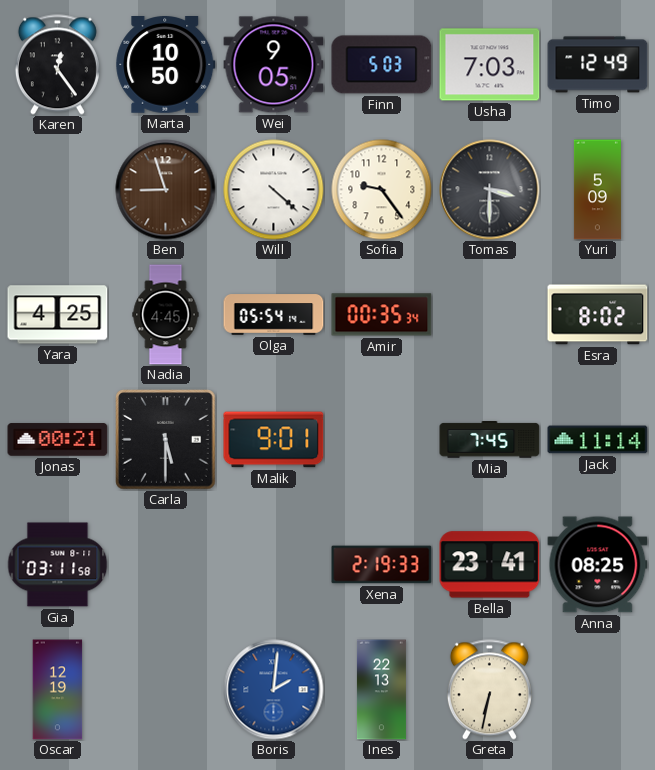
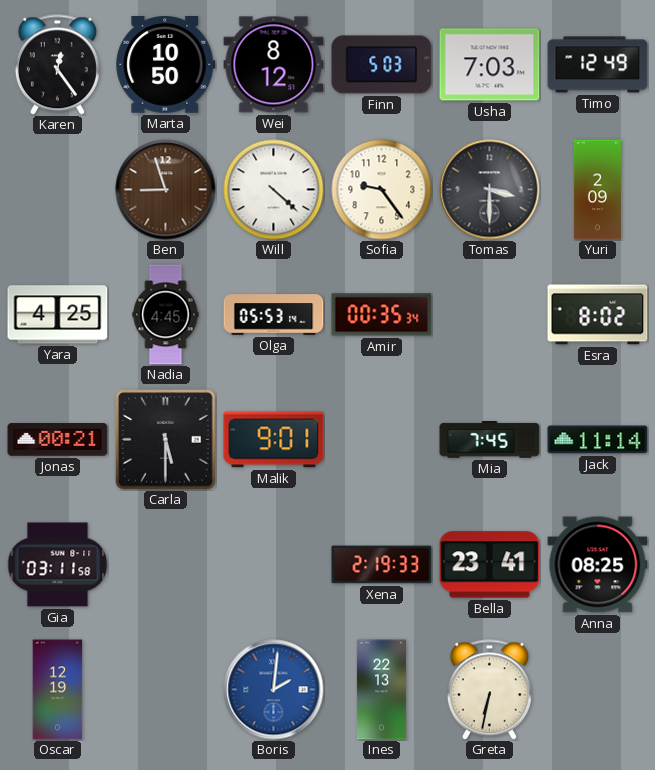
Wei: 9:05 -> 8:12 (274, 65)
Yuri: 5:09 -> 2:09 (597, 190)
Olga: 05:54 -> 05:53 (274, 315)
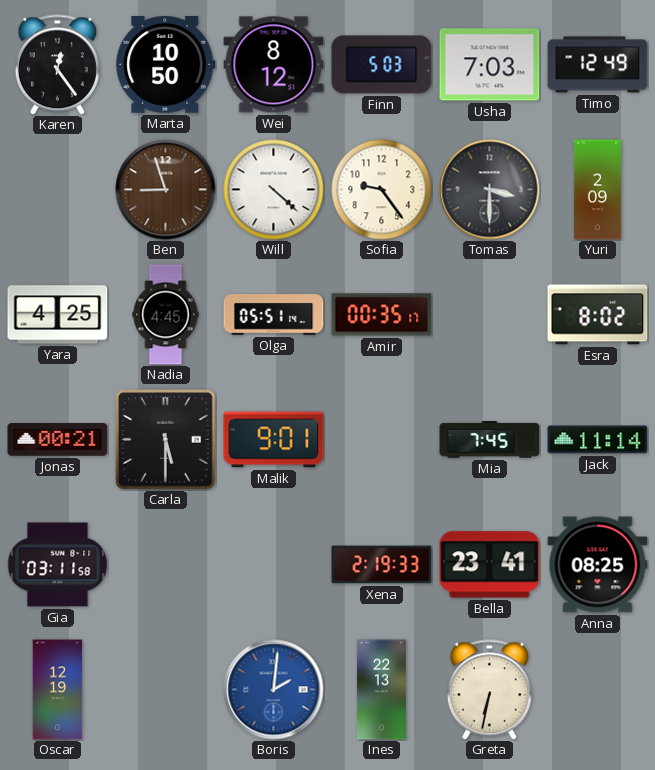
Olga: 05:53 -> 05:51 (274, 315)
Amir: 00:35:34 -> 00:35:17 (382, 315)
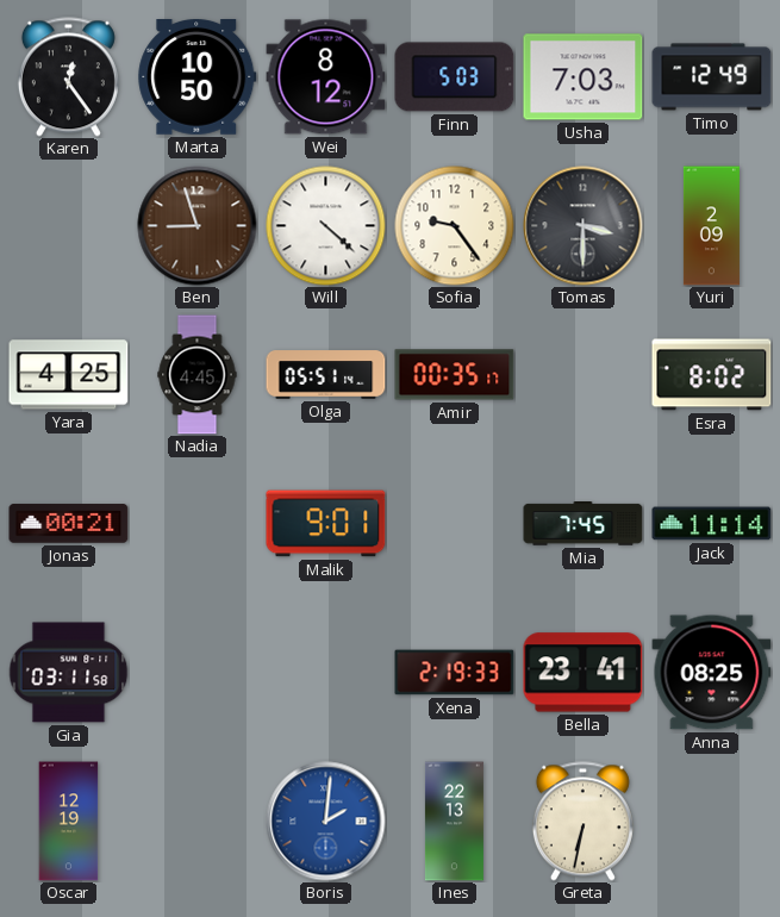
Carla: 5:30 -> none (166, 440)
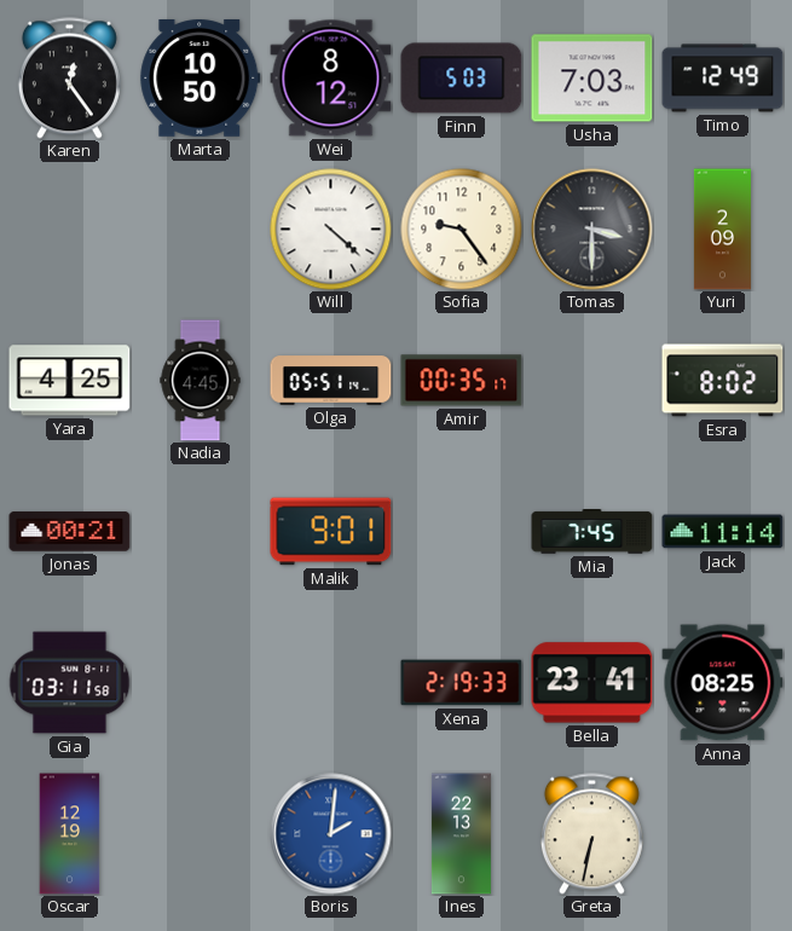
Ben: 8:57 -> none (198, 226)
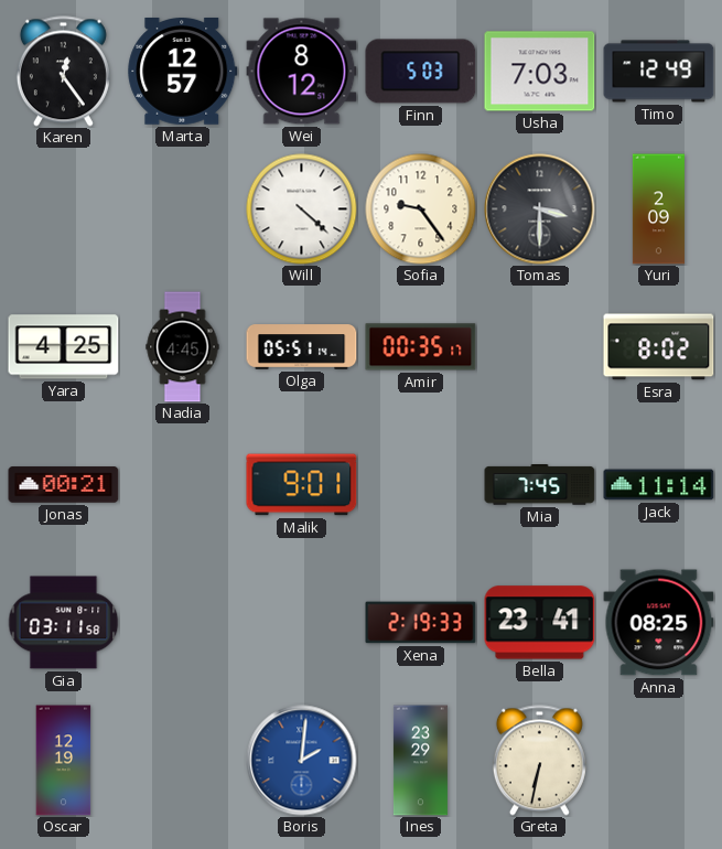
Marta: 10:50 -> 12:57 (183, 72)
Ines: 22:13 -> 23:29 (420, 761)
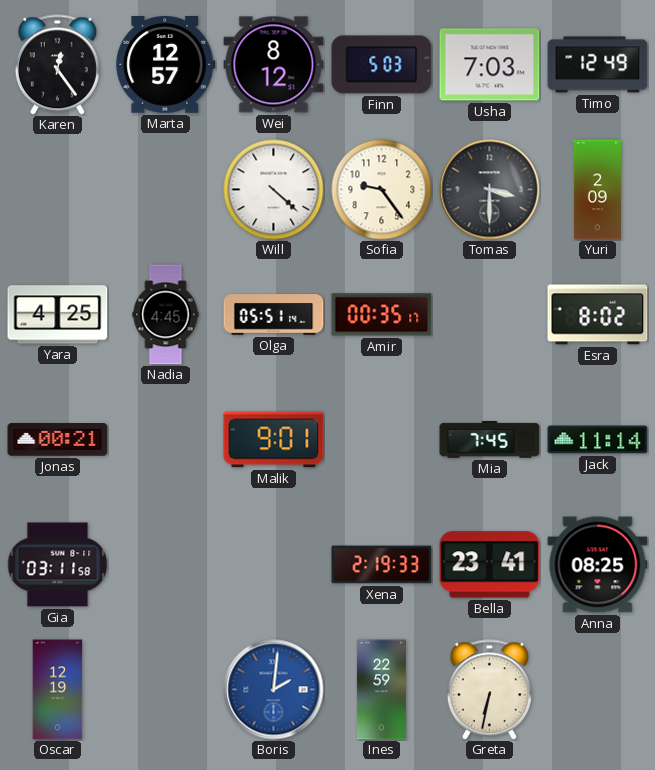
Ines: 23:29 -> 22:59 (381, 690)
